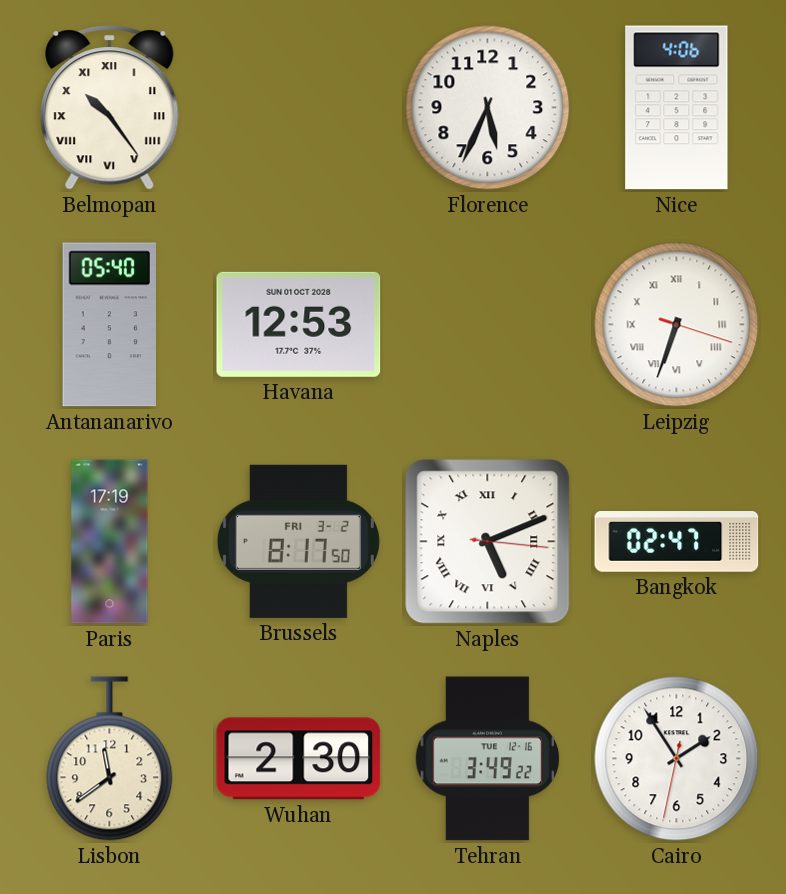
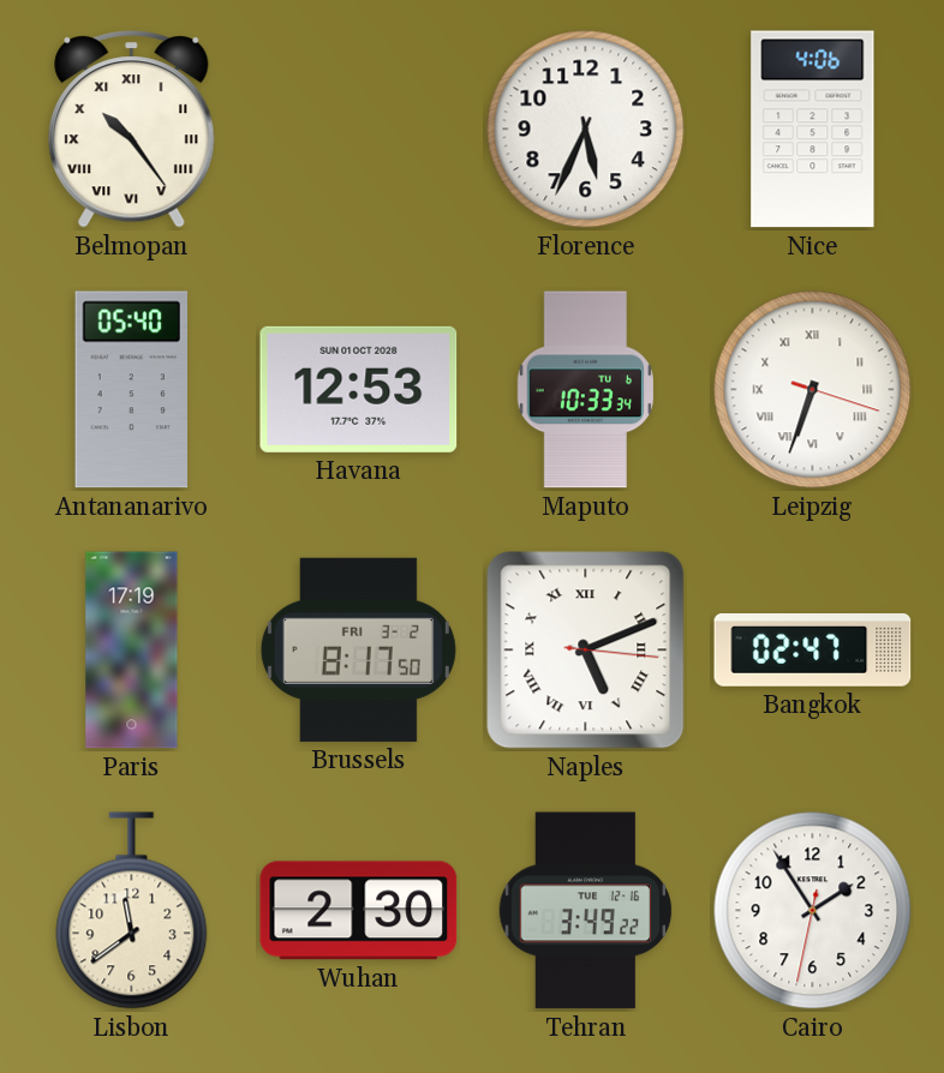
Maputo: none -> 10:33 (585, 390)
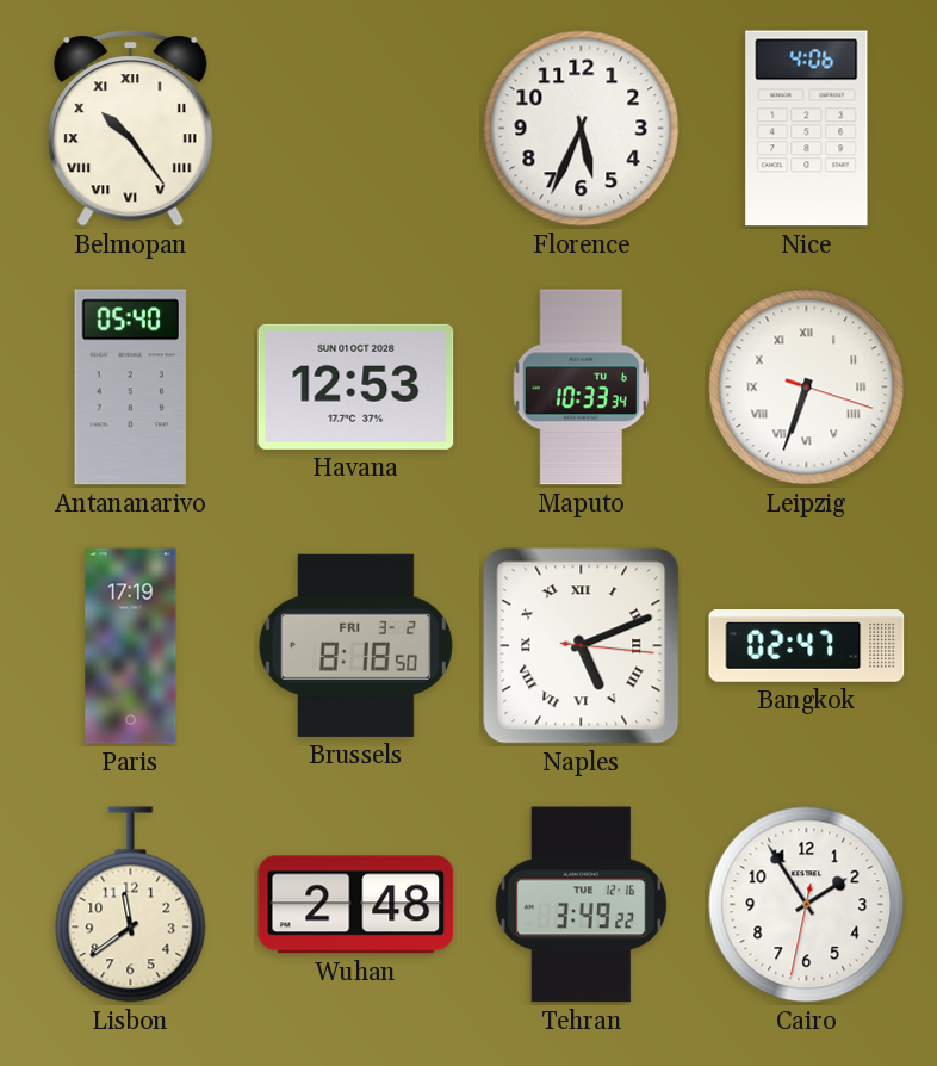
Brussels: 8:17 -> 8:18 (355, 645)
Wuhan: 2:30 -> 2:48 (356, 905)
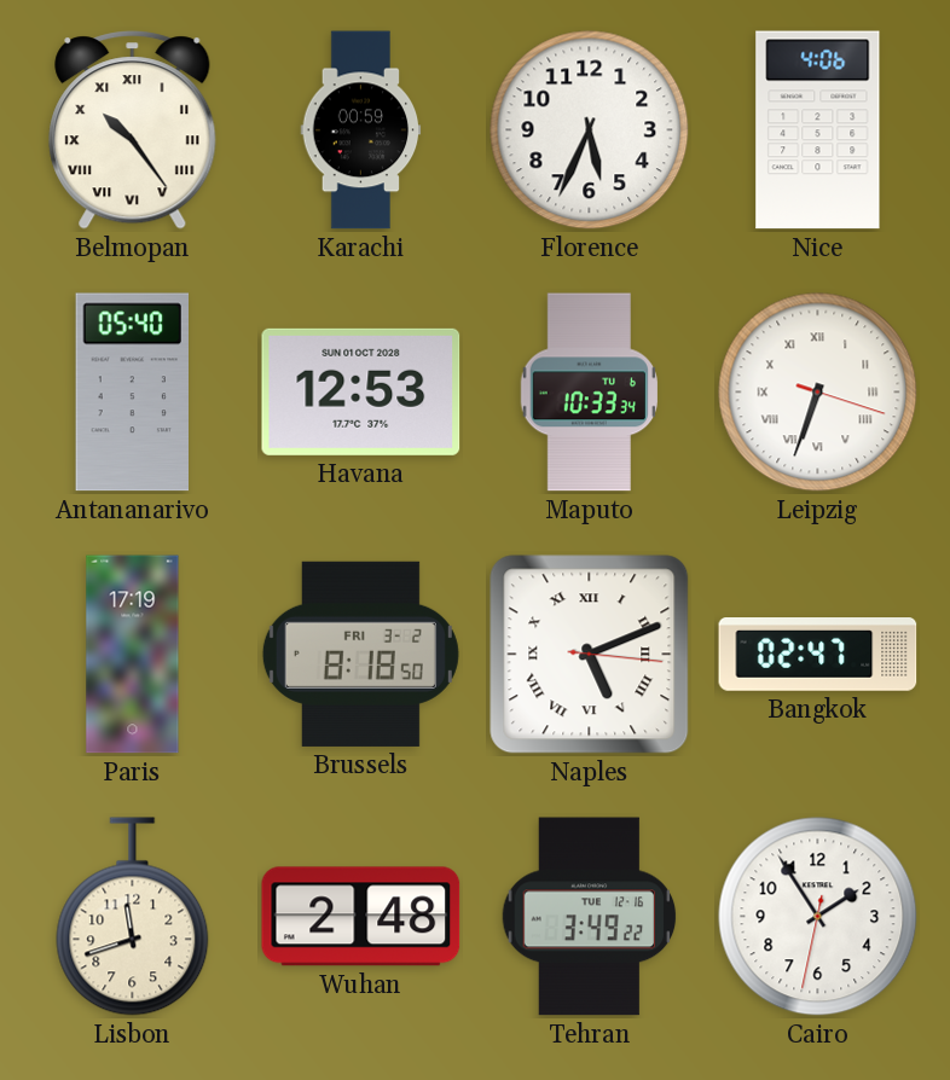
Karachi: none -> 00:59 (361, 130)
Lisbon: 11:39 -> 11:42 (133, 917)
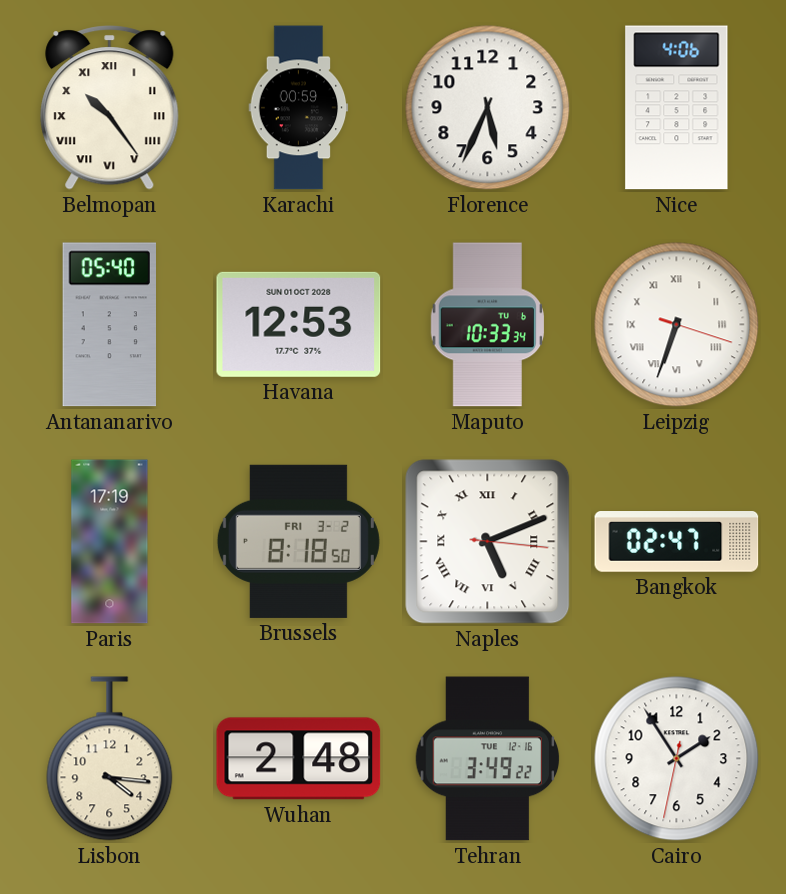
Lisbon: 11:42 -> 4:16 (110, 759)
